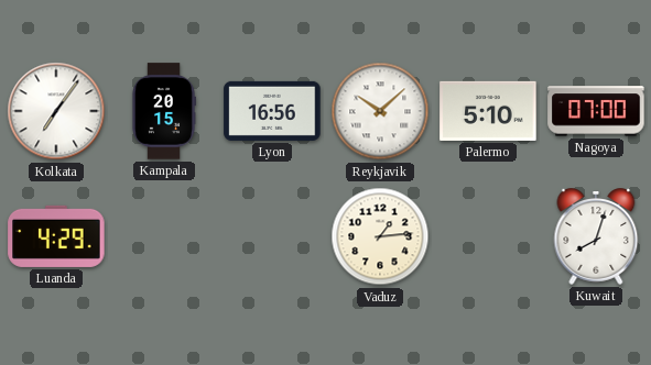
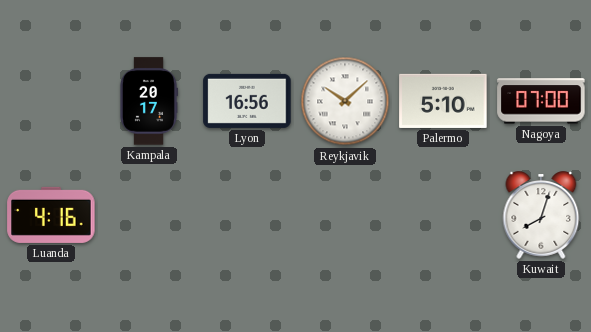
Kolkata: 7:06 -> none (56, 111)
Kampala: 20:15 -> 20:17 (148, 101)
Luanda: 4:29 -> 4:16 (51, 215)
Vaduz: 1:14 -> none (380, 236)
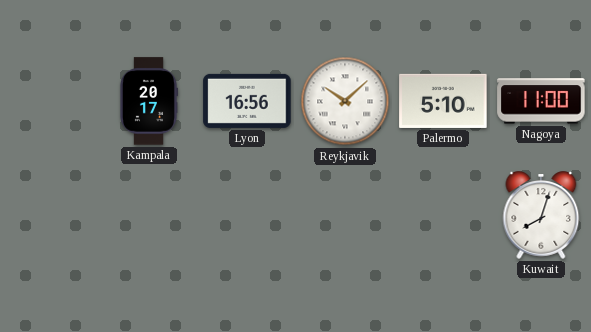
Nagoya: 07:00 -> 11:00 (541, 101)
Luanda: 4:16 -> none (51, 215)
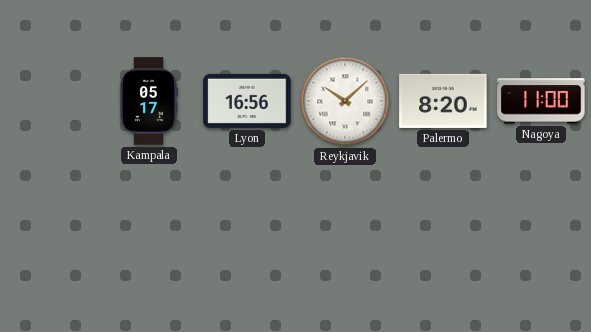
Kampala: 20:17 -> 05:17 (148, 101)
Palermo: 5:10 -> 8:20 (443, 101)
Kuwait: 8:03 -> none (541, 215)
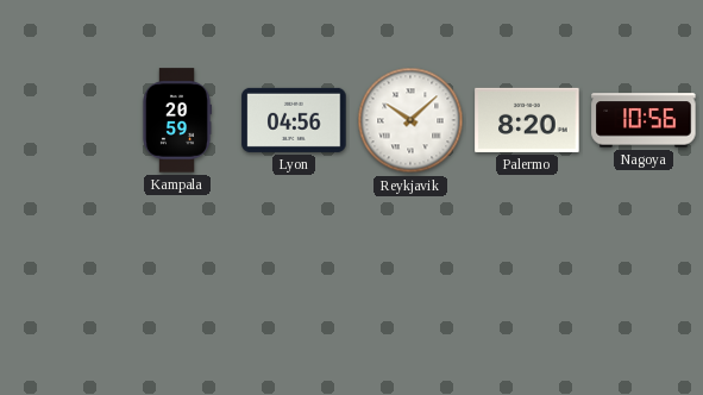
Kampala: 05:17 -> 20:59 (176, 120)
Lyon: 16:56 -> 04:56 (294, 120)
Nagoya: 11:00 -> 10:56 (644, 120)
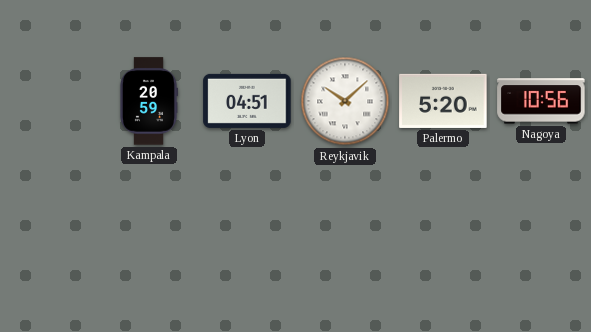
Lyon: 04:56 -> 04:51 (247, 101)
Palermo: 8:20 -> 5:20 (443, 101)
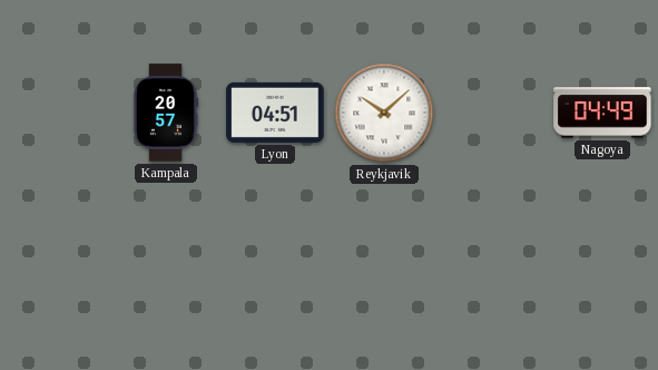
Kampala: 20:59 -> 20:57 (165, 113)
Palermo: 5:20 -> none (443, 101)
Nagoya: 10:56 -> 04:49 (602, 113)
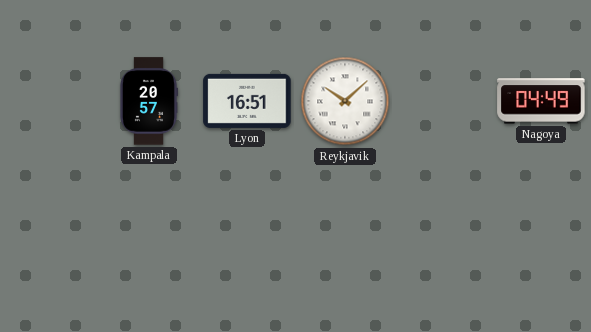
Lyon: 04:51 -> 16:51 (247, 101)
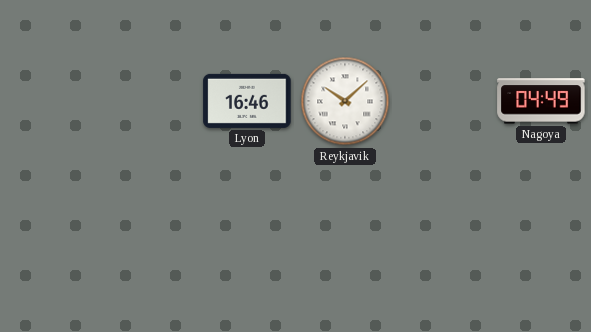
Kampala: 20:57 -> none (148, 101)
Lyon: 16:51 -> 16:46 (247, 101)
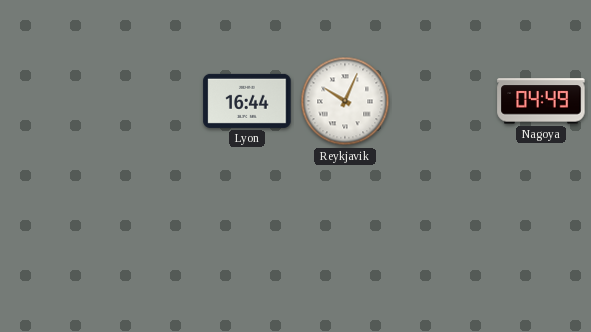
Lyon: 16:46 -> 16:44 (247, 101)
Reykjavik: 10:08 -> 10:04 (345, 101)
